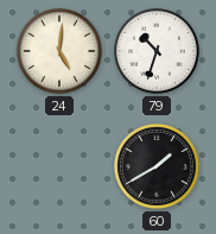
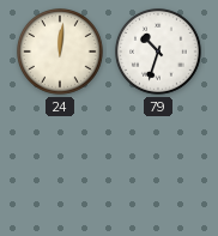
24: 5:01 -> 12:01 (61, 53)
60: 1:40 -> none (158, 167)
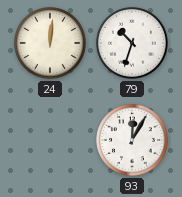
93: none -> 12:05 (133, 141)
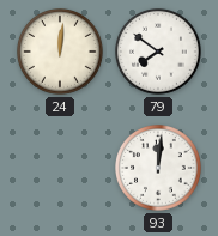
79: 10:33 -> 7:51 (159, 53)
93: 12:05 -> 12:01 (159, 169)
